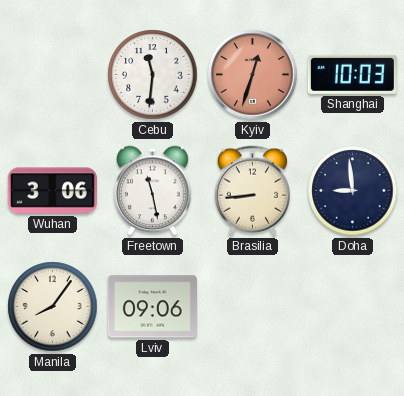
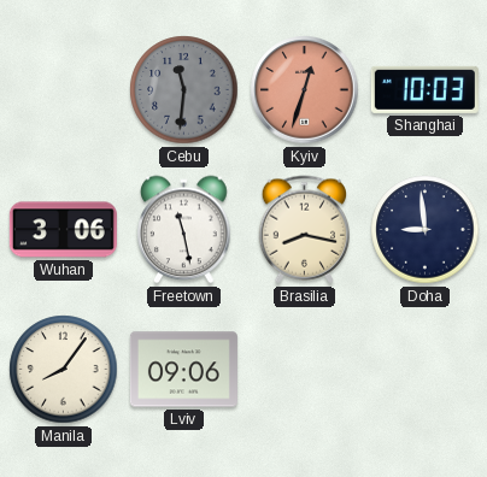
Cebu dial: white -> grey (184, 90)
Brasilia: 8:44 -> 8:17 (304, 230)
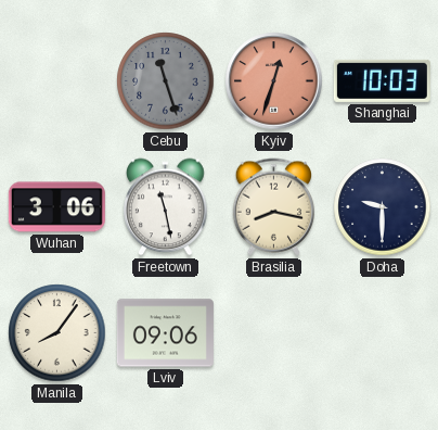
Cebu: 11:31 -> 11:27 (166, 81)
Doha: 8:59 -> 9:30 (383, 207)
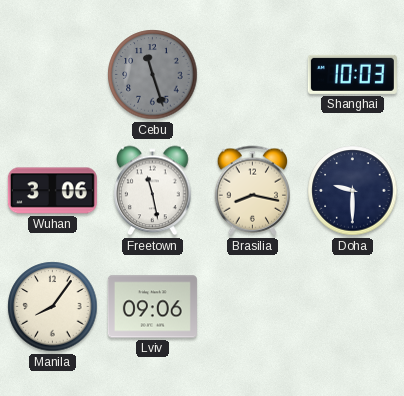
Kyiv: 12:33 -> none (274, 81)
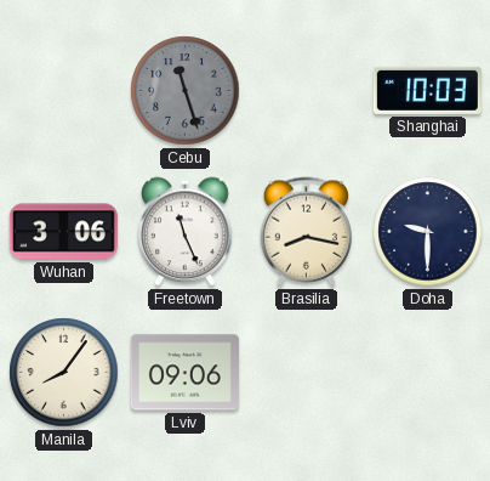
Freetown: 11:28 -> 11:26 (186, 232)
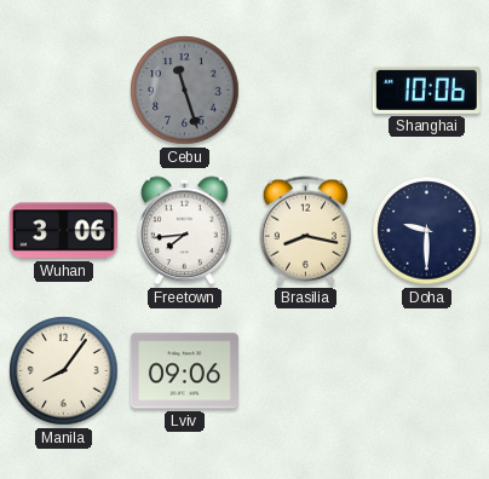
Shanghai: 10:03 -> 10:06 (426, 90)
Freetown: 11:26 -> 7:44 (185, 231)
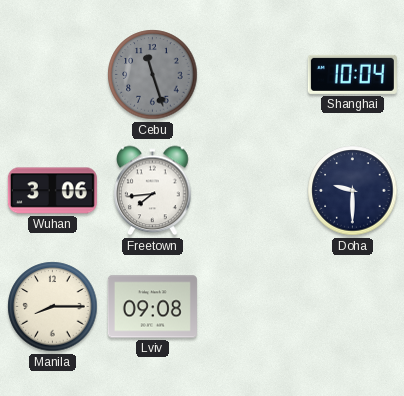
Shanghai: 10:06 -> 10:04 (352, 74)
Brasilia: 8:17 -> none (305, 231)
Manila: 8:06 -> 8:15 (53, 307)
Lviv: 09:06 -> 09:08 (152, 307)
